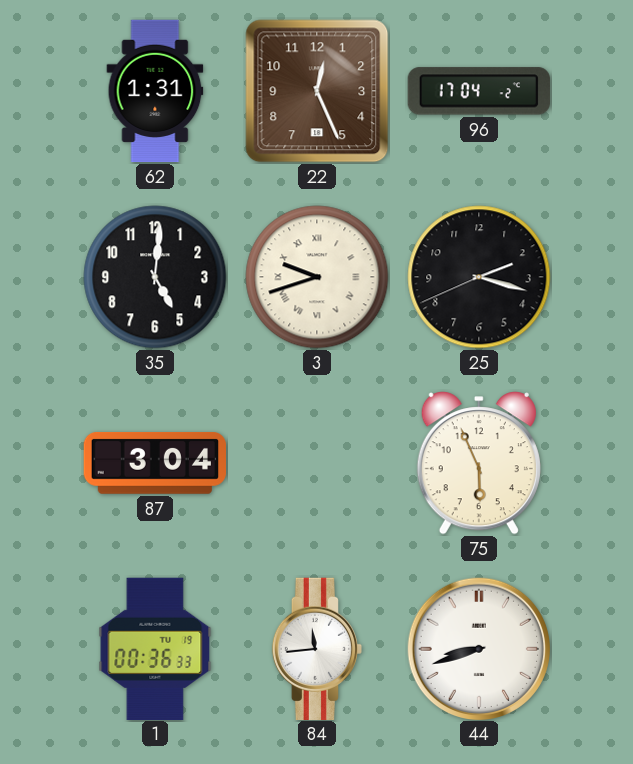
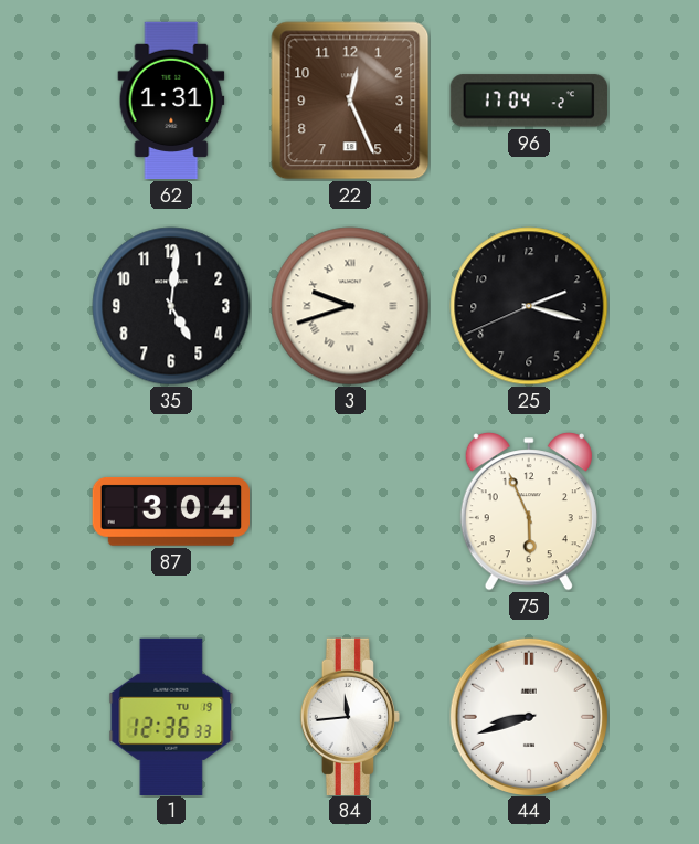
1: 00:36 -> 12:36 (171, 716)
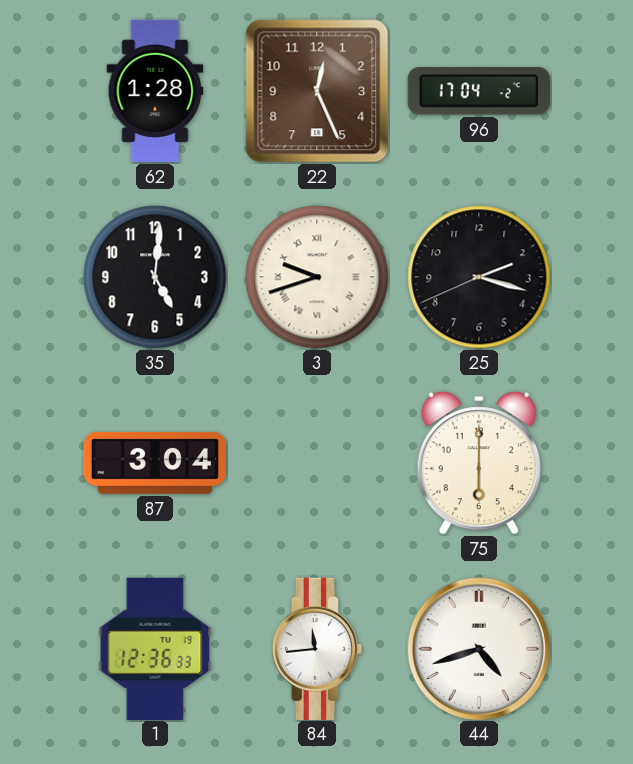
62: 1:31 -> 1:28 (155, 91)
75: 5:56 -> 6:00 (479, 463)
44: 8:42 -> 4:42 (478, 648)
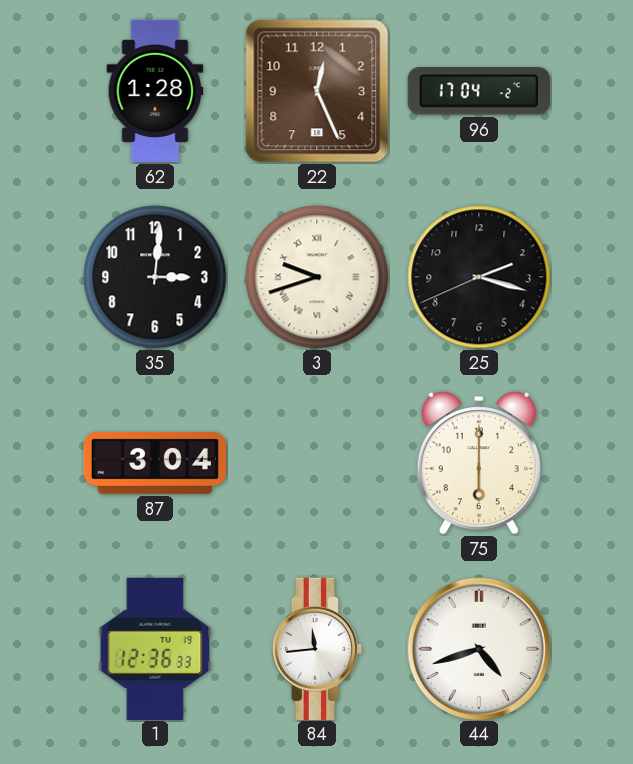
35: 5:01 -> 3:01 (155, 277)
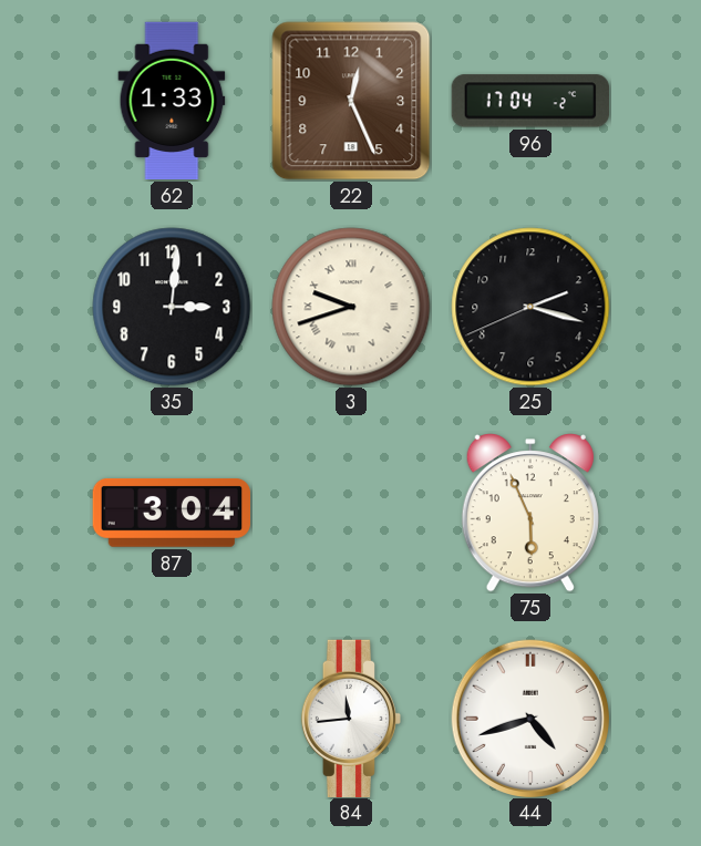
62: 1:28 -> 1:33 (172, 101)
75: 6:00 -> 5:56 (530, 513)
1: 12:36 -> none (155, 648)
